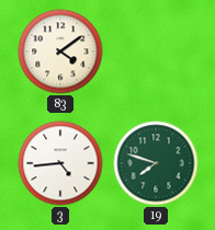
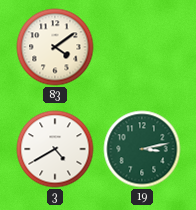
3: 4:44 -> 4:40 (55, 149)
19: 7:48 -> 3:13 (142, 149)
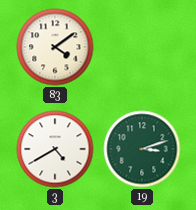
19: 3:13 -> 3:12 (142, 149)
